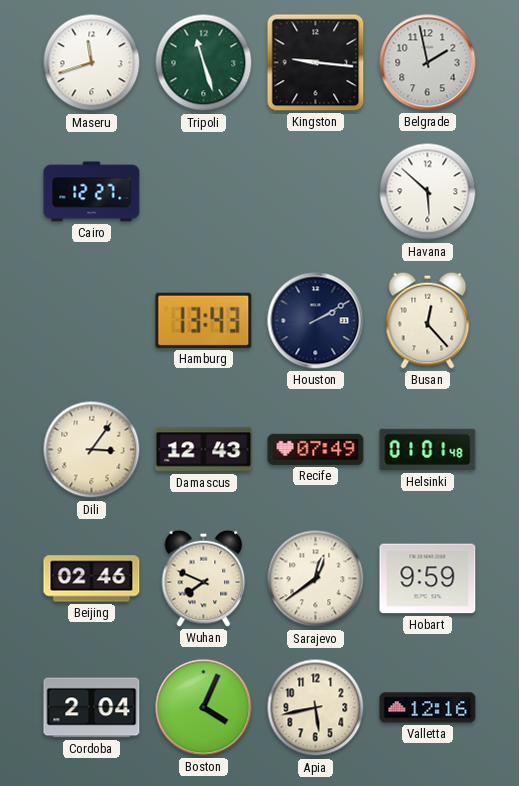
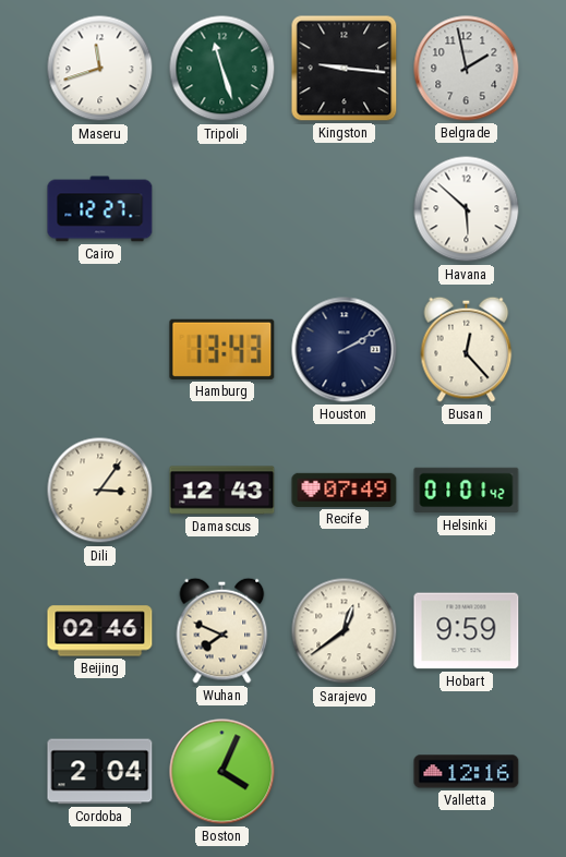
Helsinki: 01:01:48 -> 01:01:42 (467, 491)
Apia: 5:43 -> none (316, 708)
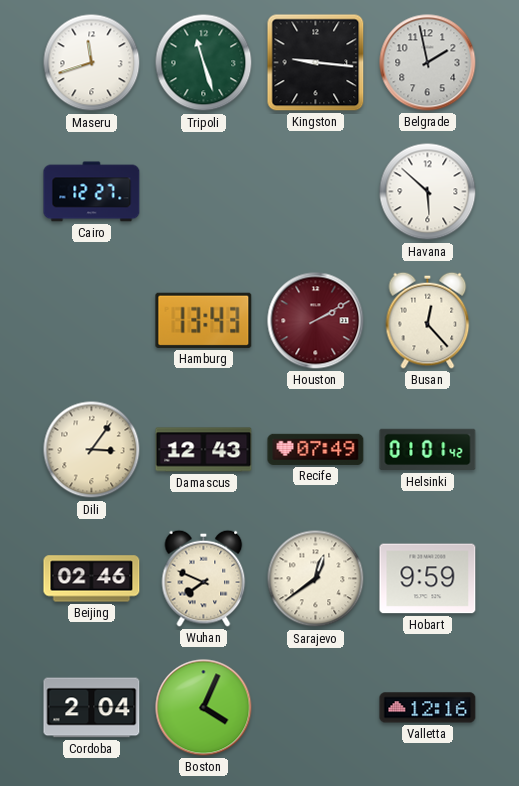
Houston dial: navy -> burgundy (316, 321)
